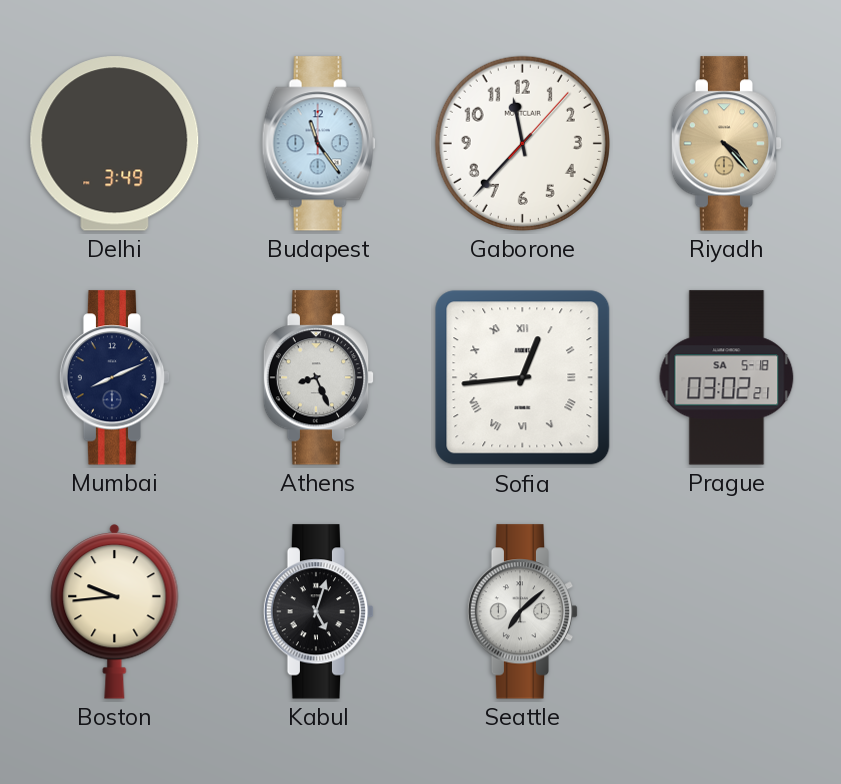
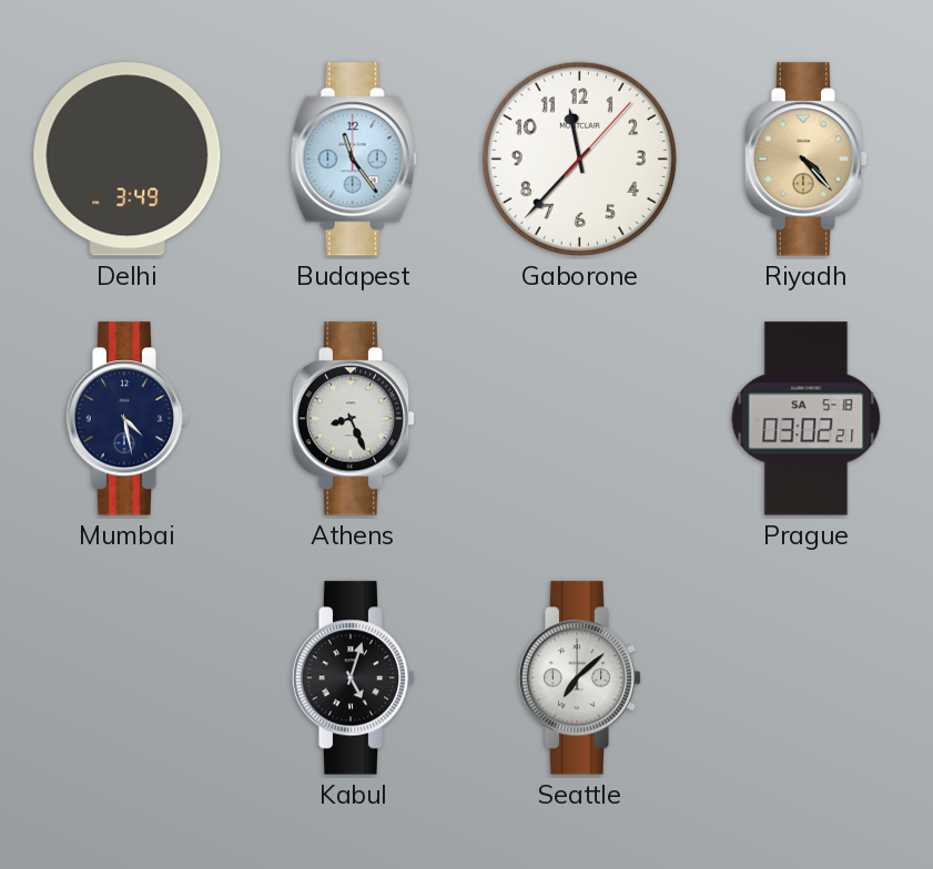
Mumbai: 8:11 -> 4:28 (128, 419)
Sofia: 12:44 -> none (523, 378)
Boston: 9:44 -> none (115, 612)
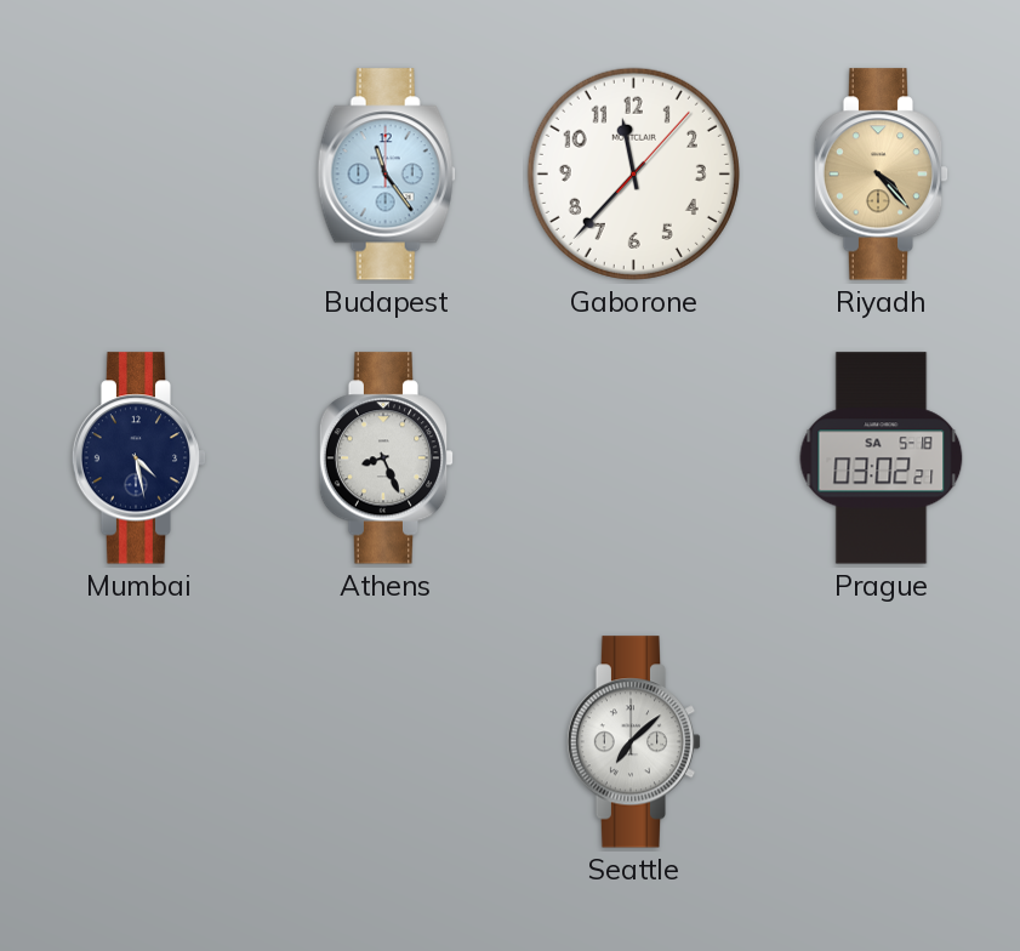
Delhi: 3:49 -> none (128, 160)
Kabul: 5:03 -> none (354, 678)
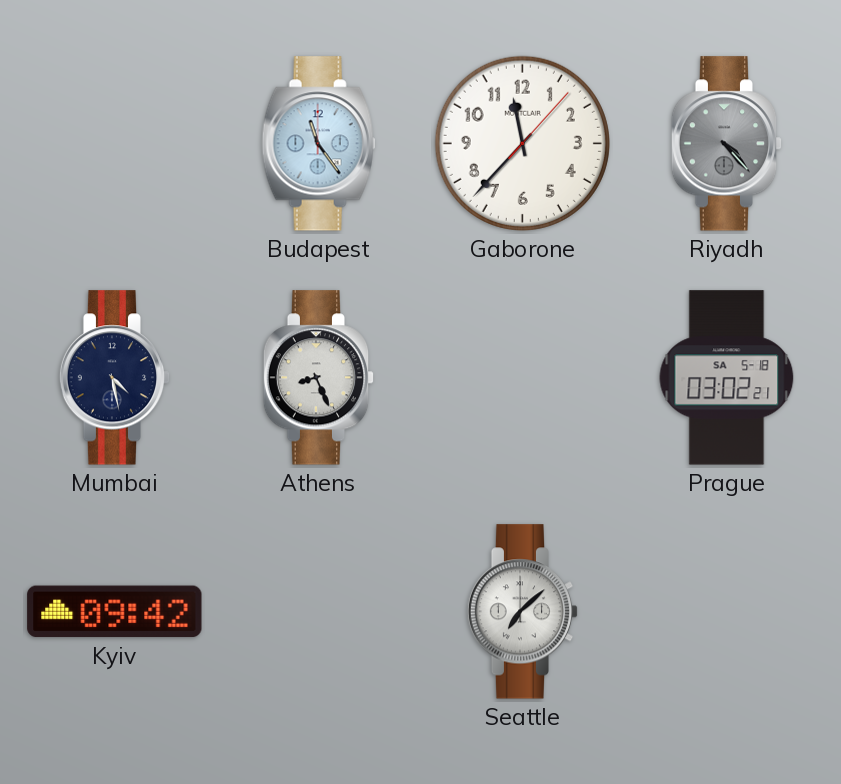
Riyadh dial: champagne -> grey (727, 144)
Kyiv: none -> 09:42 (115, 612)
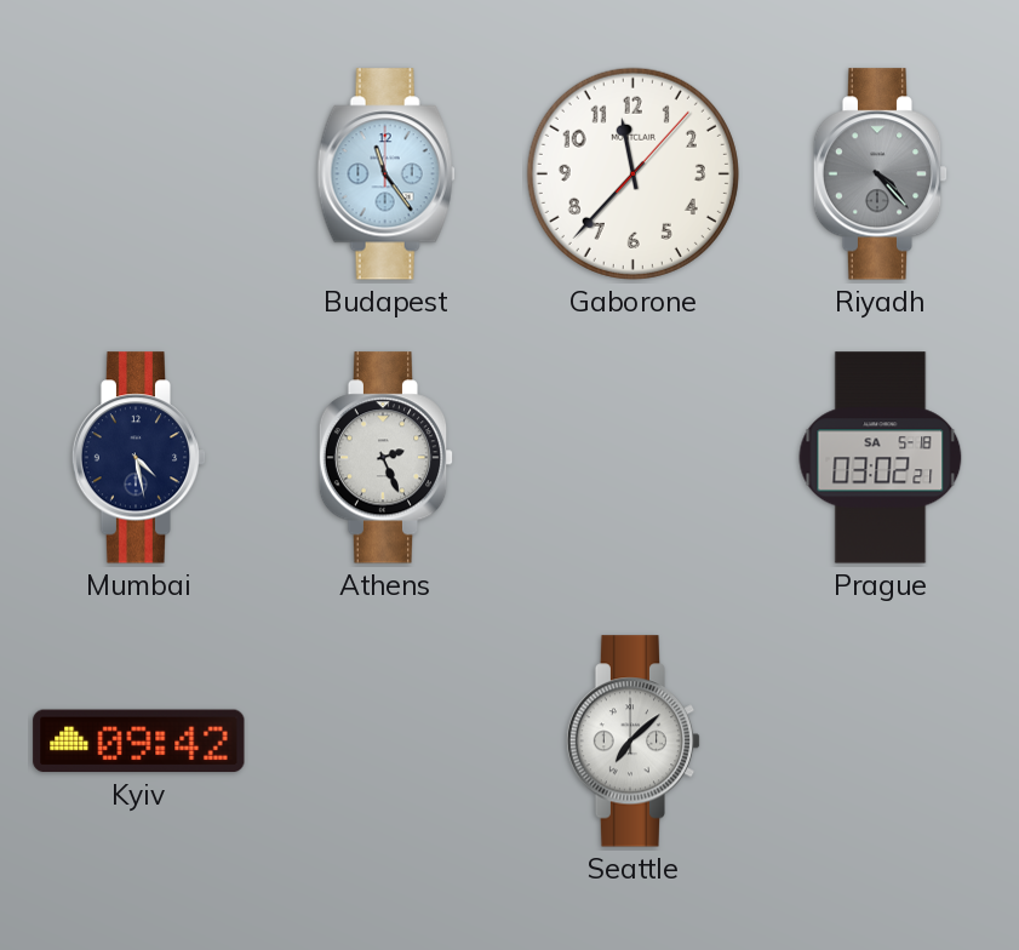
Athens: 8:26 -> 2:26 (387, 458)
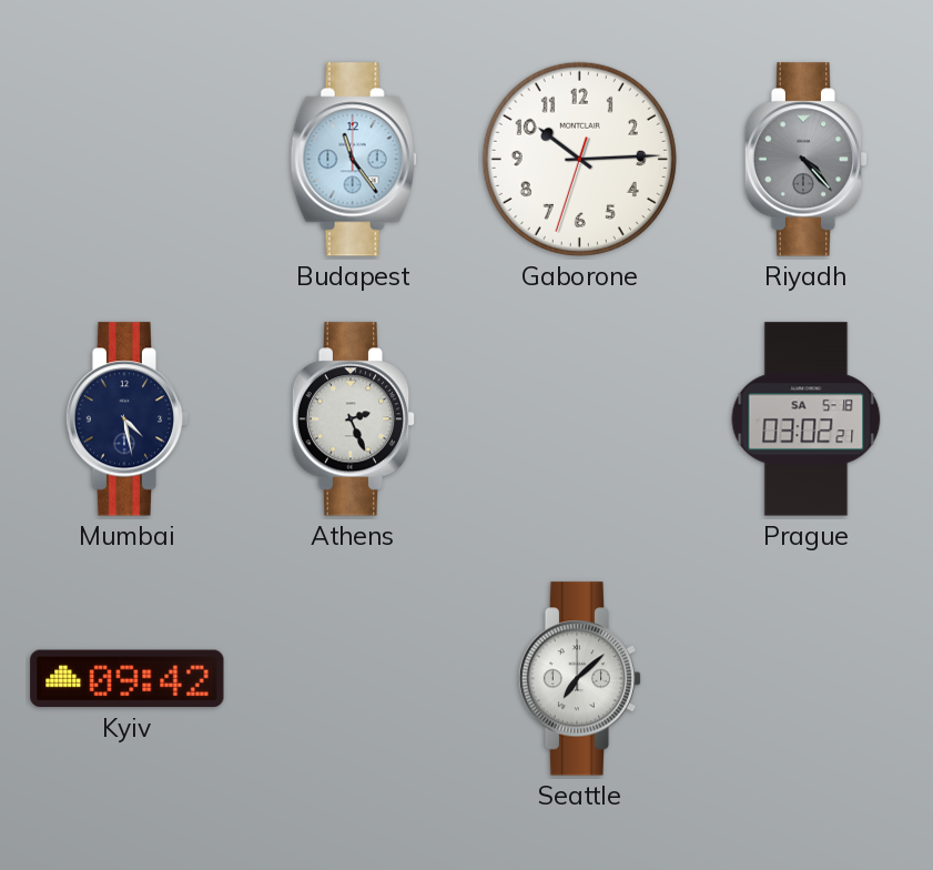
Gaborone: 11:37 -> 10:14 (579, 159)
